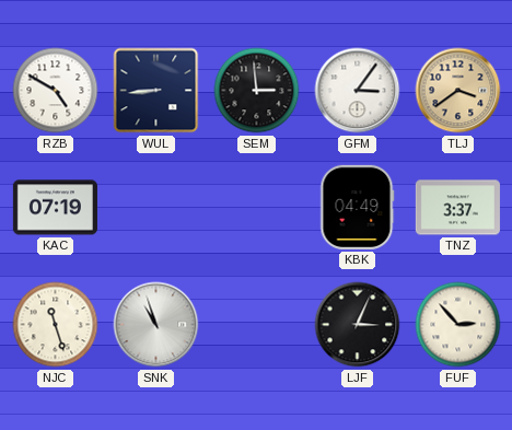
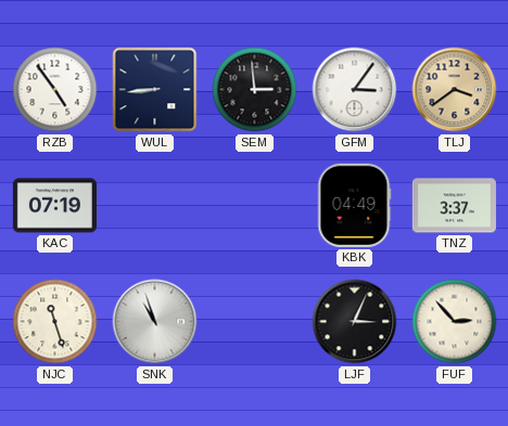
RZB: 4:50 -> 4:54 (55, 90)
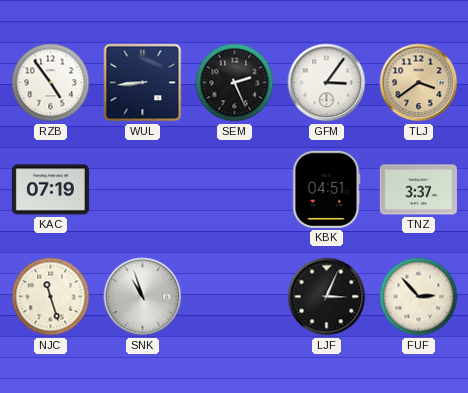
SEM: 2:59 -> 2:26 (235, 83)
KBK: 04:49 -> 04:51 (326, 189)
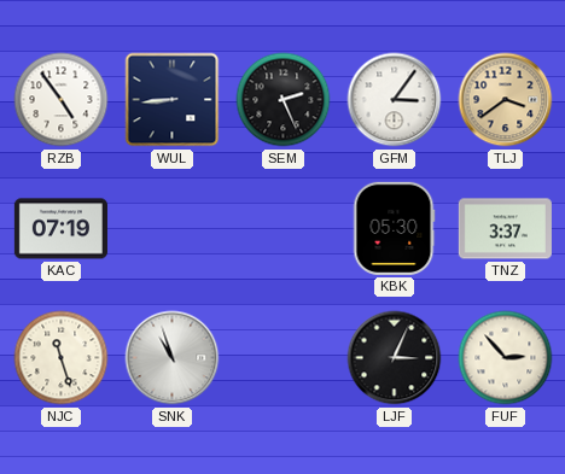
KBK: 04:51 -> 05:30 (394, 228)
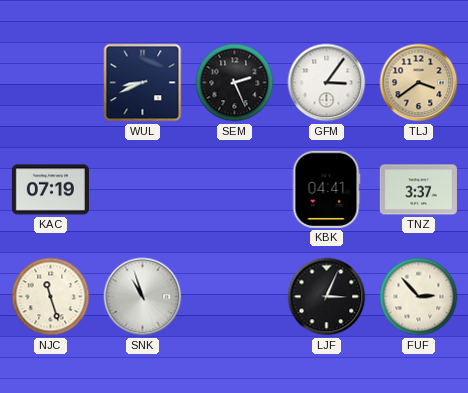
RZB: 4:54 -> none (62, 100)
WUL: 8:44 -> 8:41 (143, 83)
KBK: 05:30 -> 04:41 (326, 189)
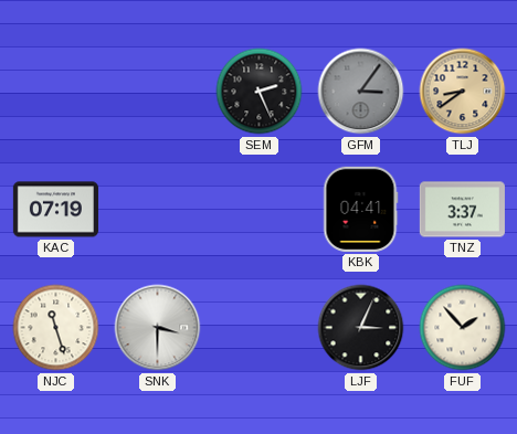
WUL: 8:41 -> none (143, 83)
GFM dial: white -> grey (361, 92)
TLJ: 3:39 -> 8:39 (463, 92)
SNK: 10:57 -> 3:30 (158, 328)
FUF: 2:53 -> 1:53 (463, 328)
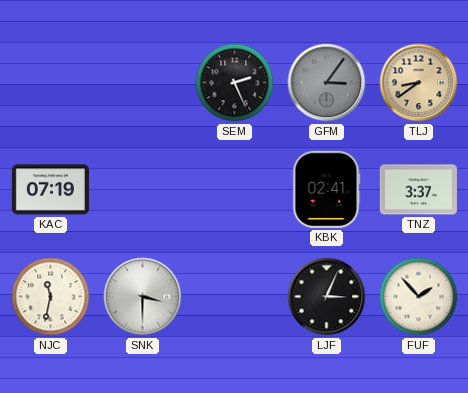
KBK: 04:41 -> 02:41 (326, 189)
NJC: 11:27 -> 11:32 (51, 297)
